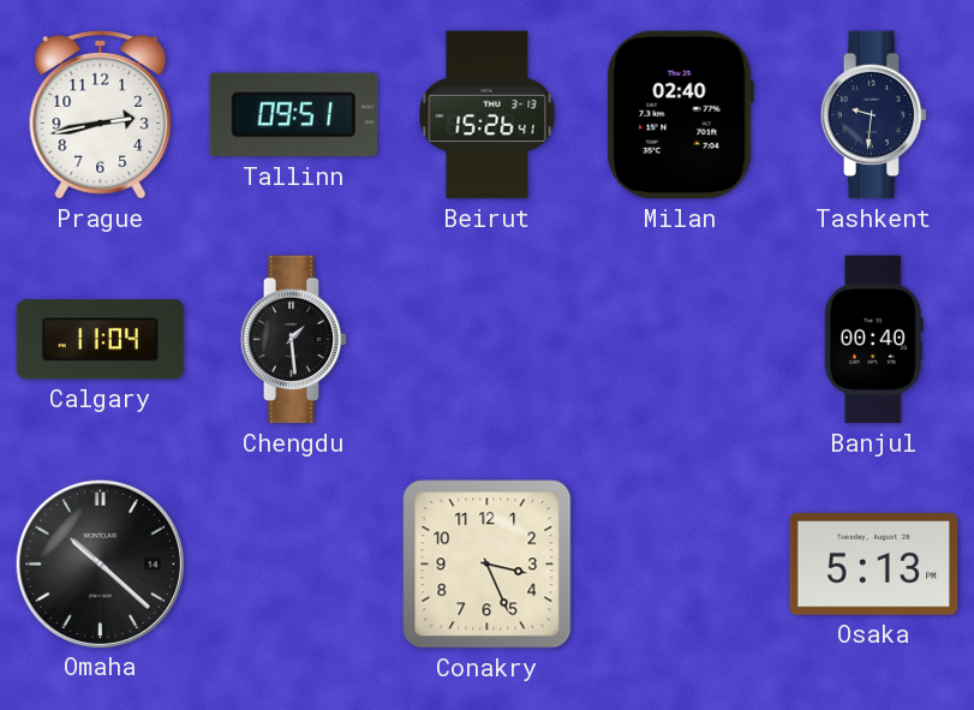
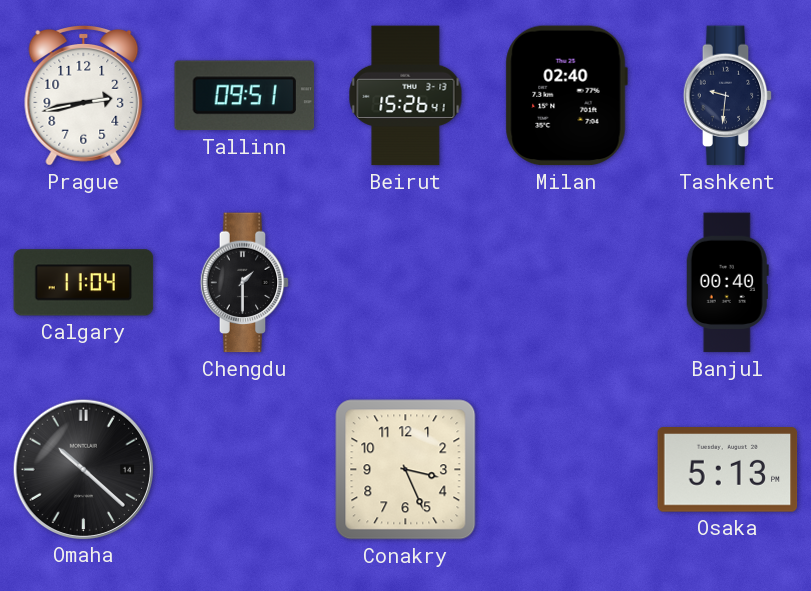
Chengdu: 1:29 -> 1:30 (245, 283)
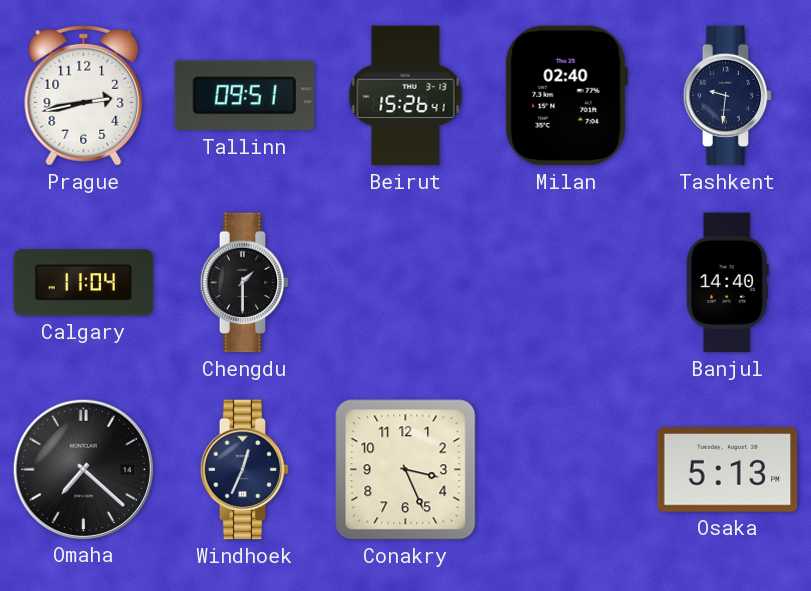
Banjul: 00:40 -> 14:40 (727, 283)
Omaha: 10:22 -> 7:22 (83, 469)
Windhoek: none -> 12:34 (245, 470)
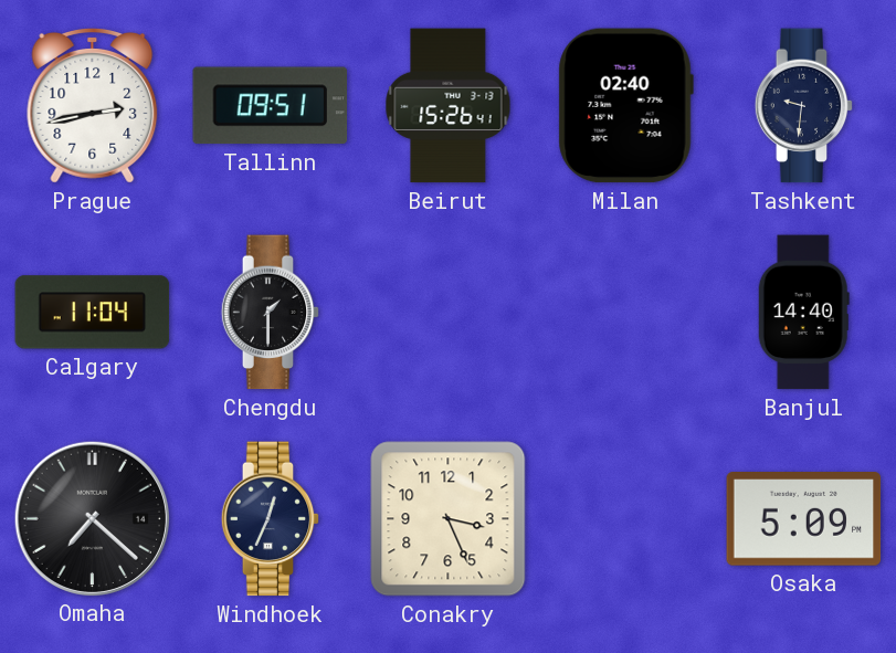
Osaka: 5:13 -> 5:09 (804, 519)
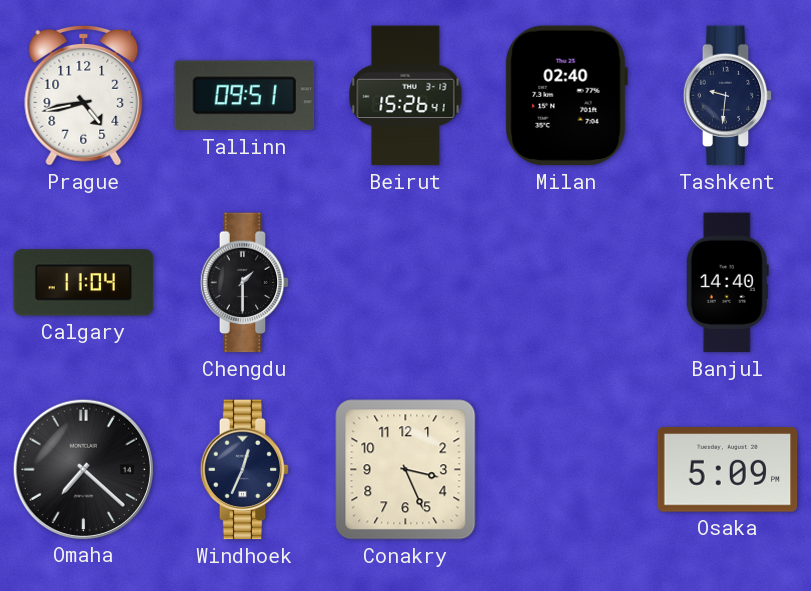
Prague: 2:43 -> 4:43 (84, 96)
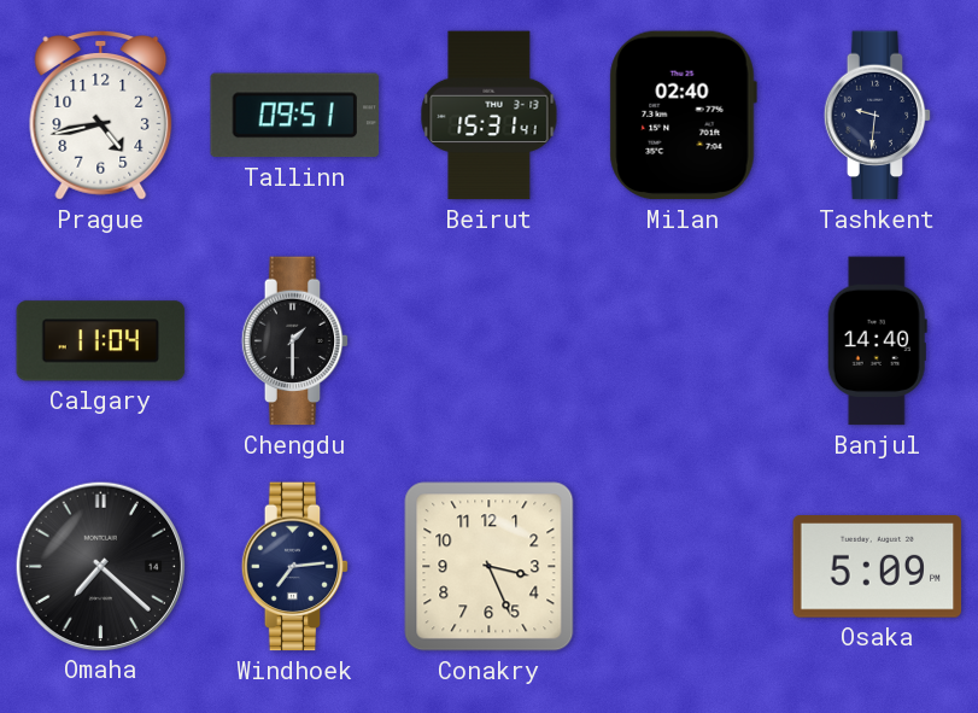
Beirut: 15:26 -> 15:31 (490, 116)
Windhoek: 12:34 -> 7:14 (295, 567)
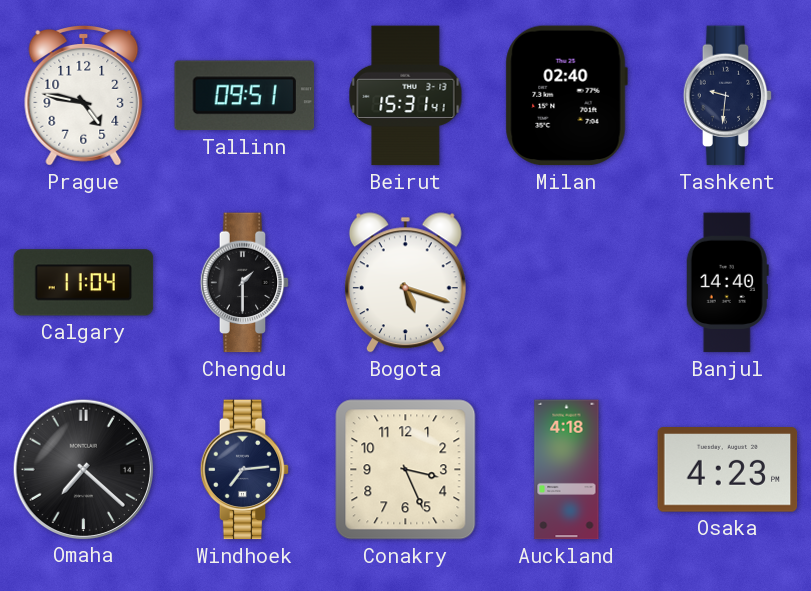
Prague: 4:43 -> 4:47 (84, 96)
Bogota: none -> 5:18 (405, 283)
Auckland: none -> 4:18 (567, 470)
Osaka: 5:09 -> 4:23 (728, 470)
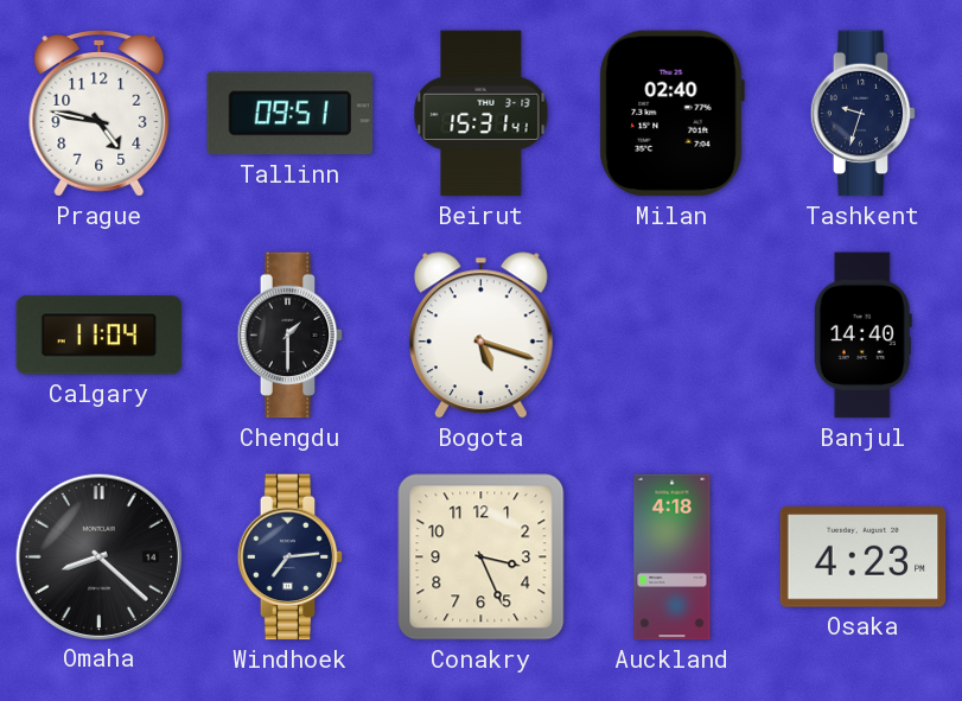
Tashkent: 9:31 -> 9:33 (864, 114)
Omaha: 7:22 -> 8:22 (98, 556)
